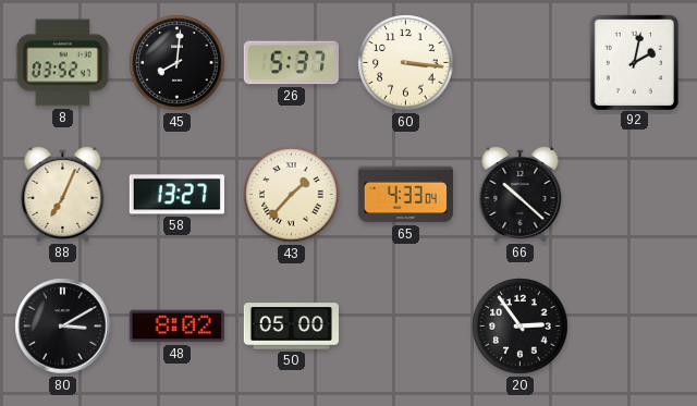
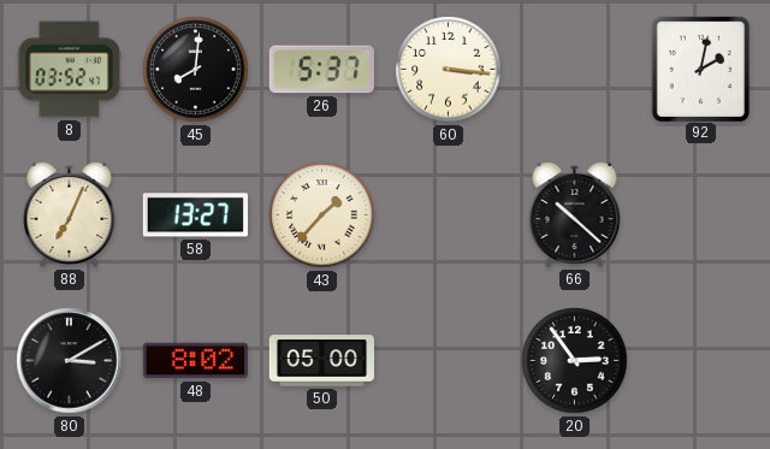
65: 4:33 -> none (405, 195)
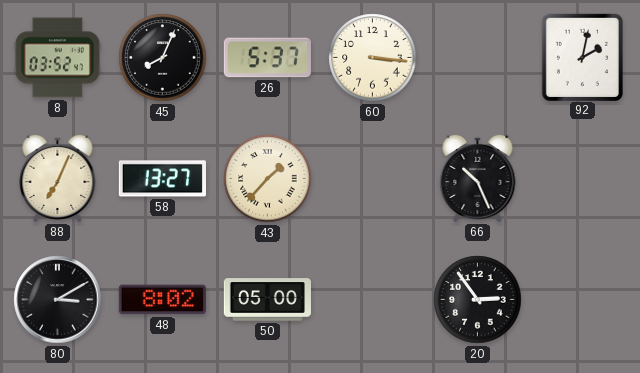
45: 8:01 -> 8:04 (163, 58)
66: 10:22 -> 10:26 (478, 178)
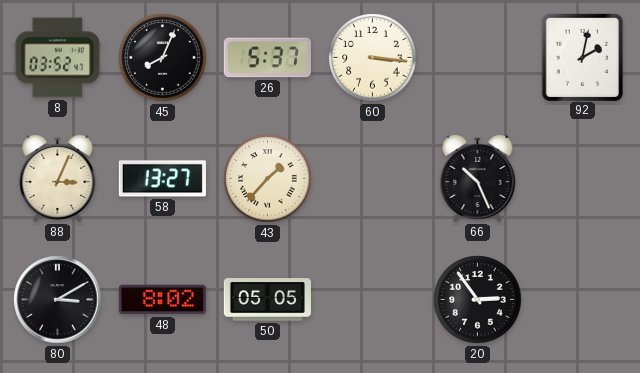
88: 7:04 -> 3:04 (58, 178)
50: 05:00 -> 05:05 (267, 300)
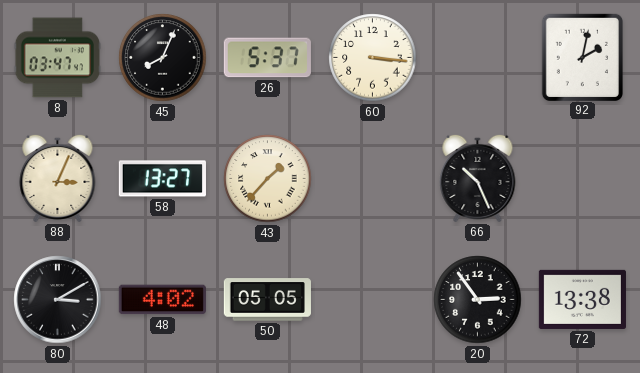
8: 03:52 -> 03:47 (57, 58)
48: 8:02 -> 4:02 (162, 300)
72: none -> 13:38 (582, 299)
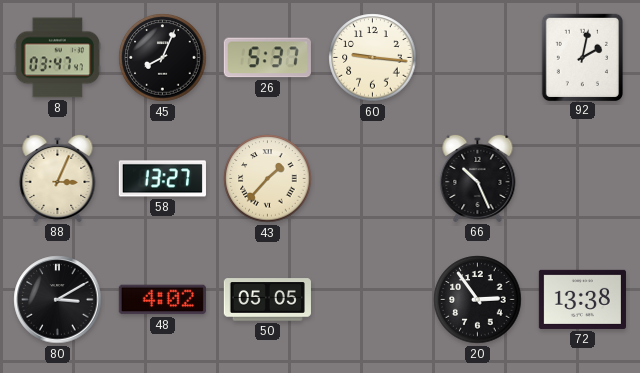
60: 3:16 -> 9:16 (373, 58)
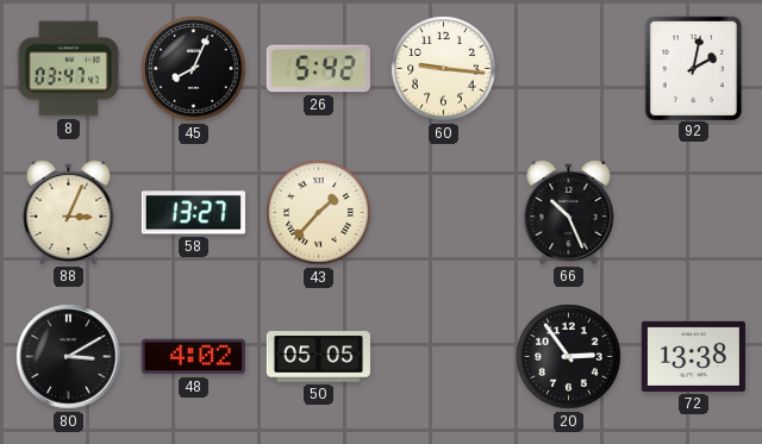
26: 5:37 -> 5:42 (318, 69)
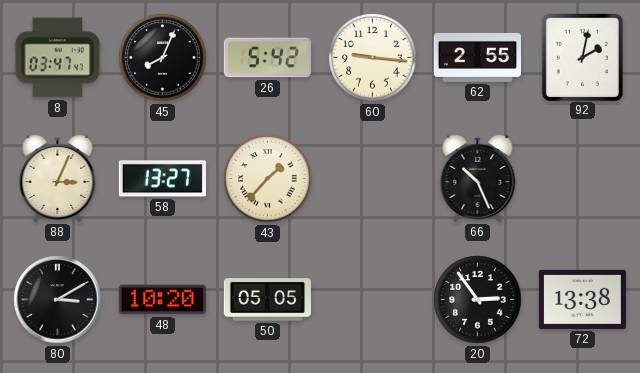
62: none -> 2:55 (477, 57)
48: 4:02 -> 10:20 (162, 300)
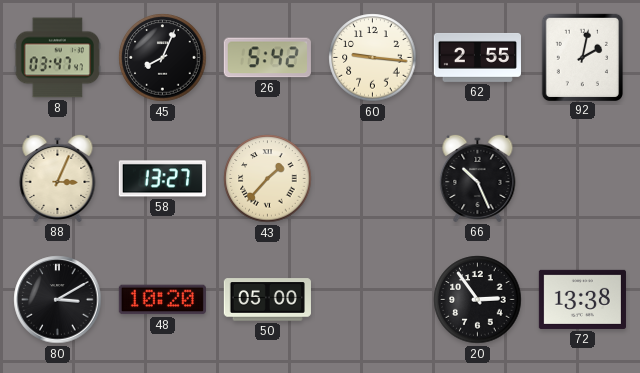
50: 05:05 -> 05:00 (267, 300)
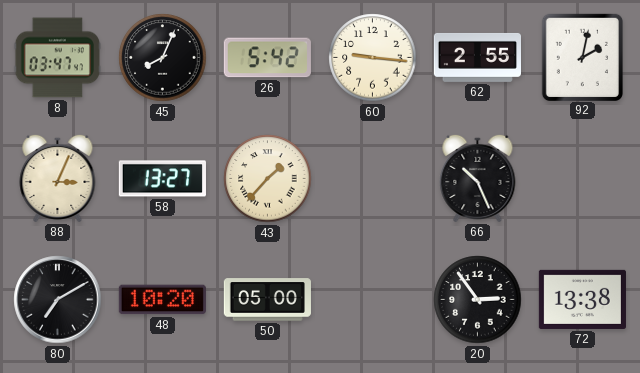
80: 3:10 -> 7:10 (58, 300)
